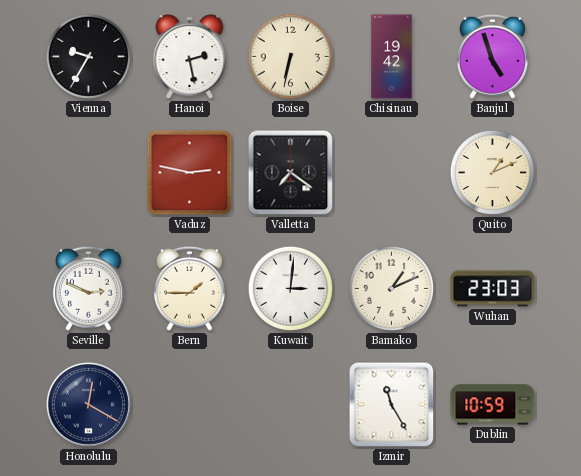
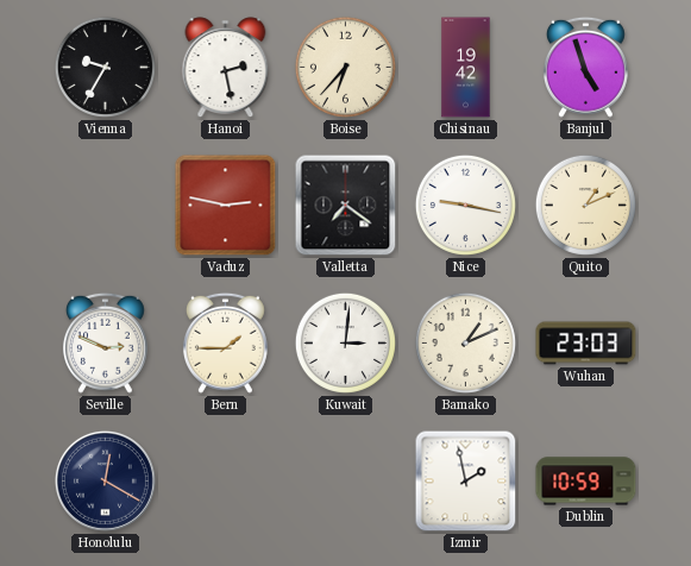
Boise: 6:32 -> 6:37 (345, 67)
Nice: none -> 9:17 (465, 205)
Izmir: 11:25 -> 1:58 (466, 482)
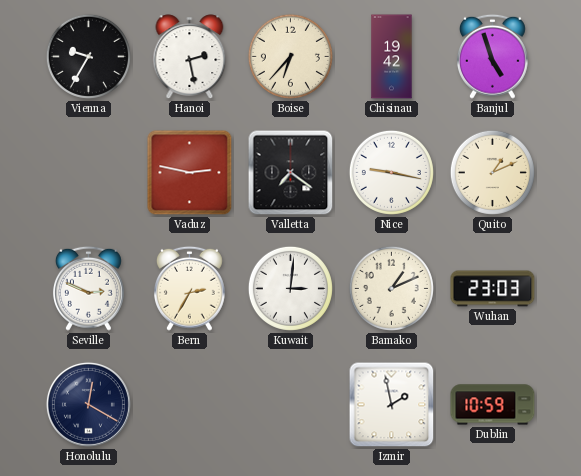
Bern: 1:45 -> 2:35 (189, 288)
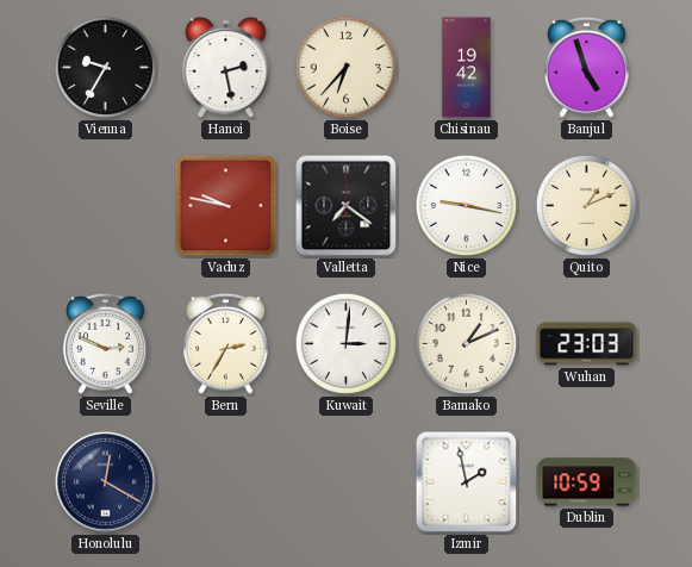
Vaduz: 2:47 -> 9:47 (226, 206)
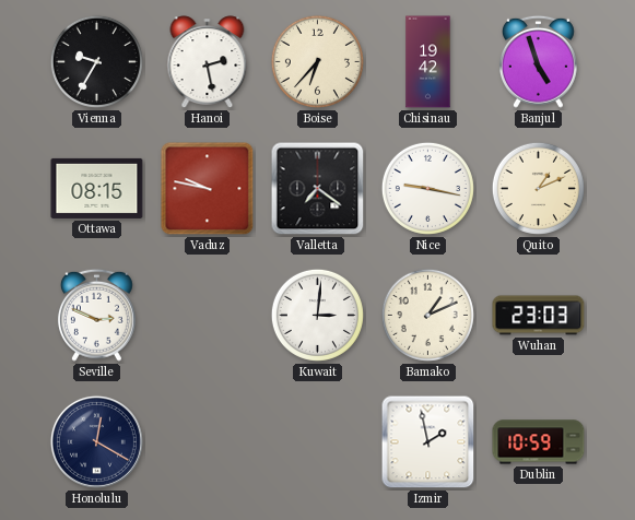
Ottawa: none -> 08:15 (97, 188)
Bern: 2:35 -> none (225, 343)
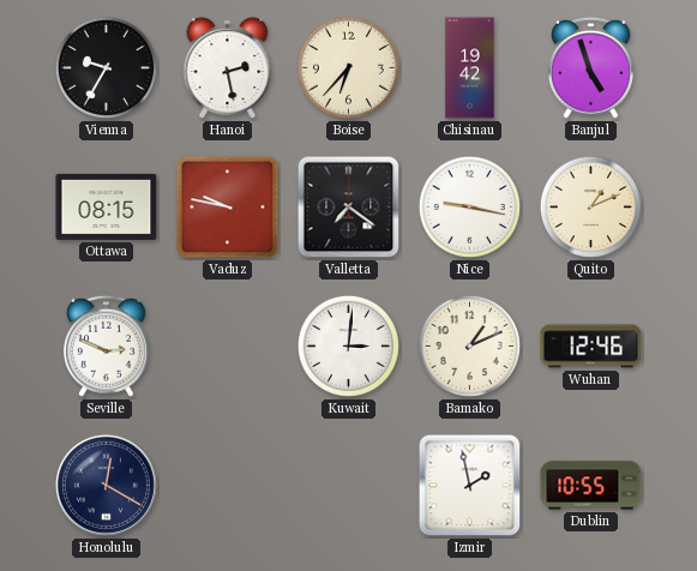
Wuhan: 23:03 -> 12:46 (591, 347)
Dublin: 10:59 -> 10:55 (591, 486)
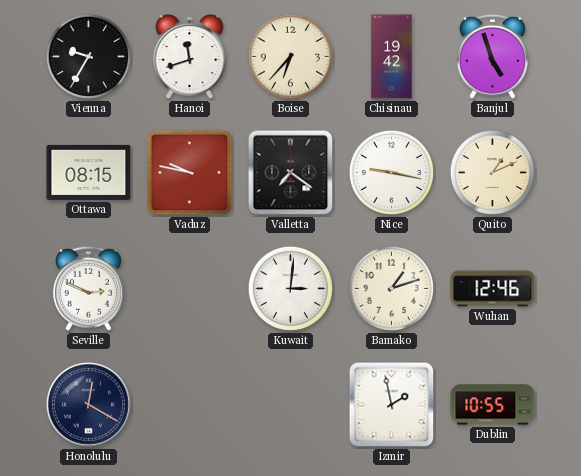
Hanoi: 2:28 -> 11:42 (190, 57)
Bamako: 1:11 -> 1:12 (391, 288)
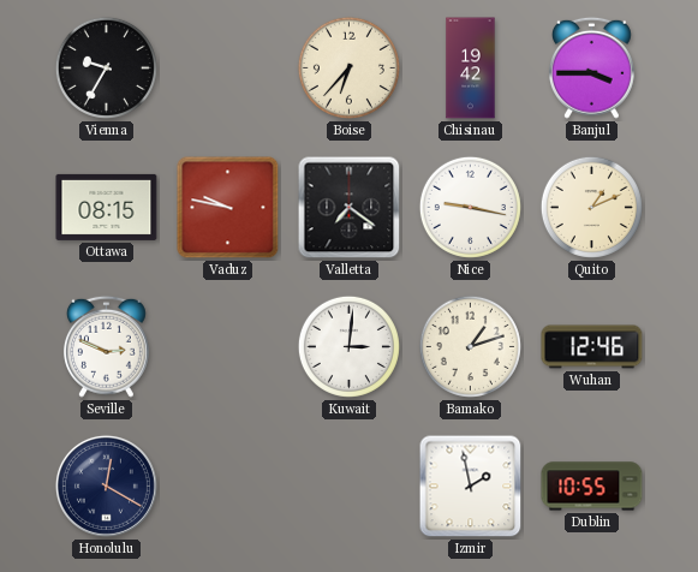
Hanoi: 11:42 -> none (190, 57)
Banjul: 4:57 -> 3:45 (591, 67)
